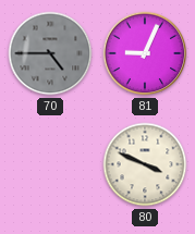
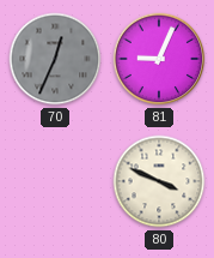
70: 4:45 -> 12:34 (55, 59)
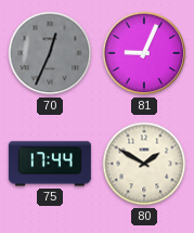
75: none -> 17:44 (50, 164)
80: 3:49 -> 1:50 (144, 164)
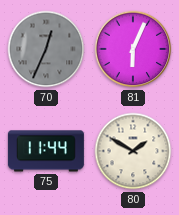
81: 9:04 -> 6:04 (133, 49)
75: 17:44 -> 11:44 (46, 151)
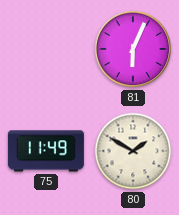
70: 12:34 -> none (46, 49)
75: 11:44 -> 11:49 (46, 151)
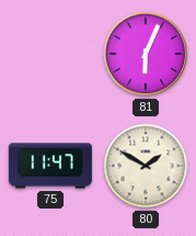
75: 11:49 -> 11:47 (50, 166)
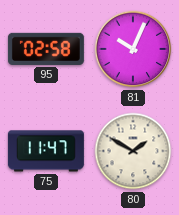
95: none -> 02:58 (46, 49)
81: 6:04 -> 10:04 (133, 49)
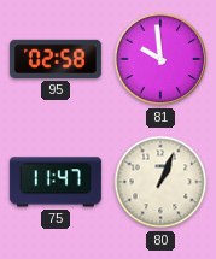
81: 10:04 -> 9:59 (160, 59)
80: 1:50 -> 1:04 (160, 182)
